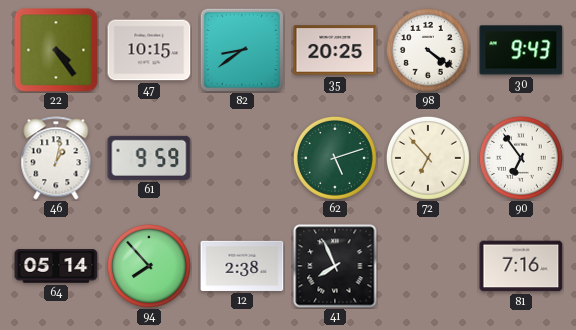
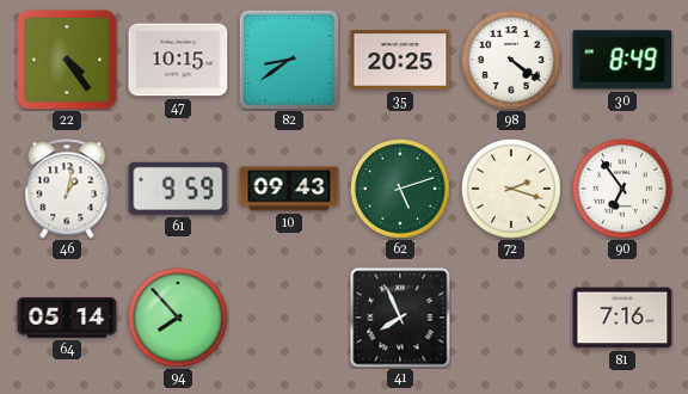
30: 9:43 -> 8:49 (622, 60)
10: none -> 09:43 (289, 189)
72: 6:53 -> 2:18 (511, 189)
12: 2:38 -> none (242, 266)
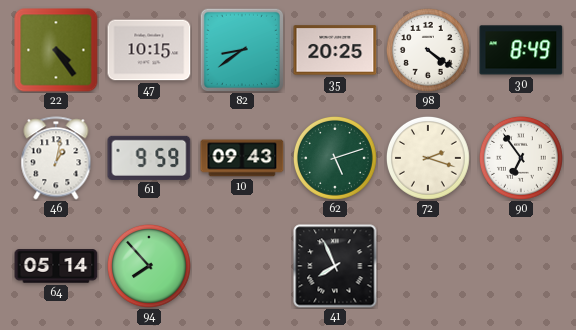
81: 7:16 -> none (622, 318)
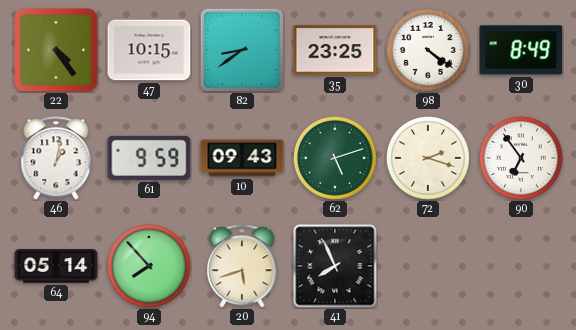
35: 20:25 -> 23:25 (335, 50)
20: none -> 5:42 (242, 266)
